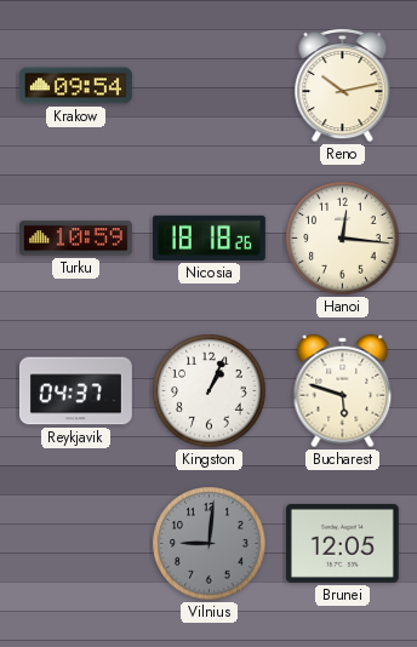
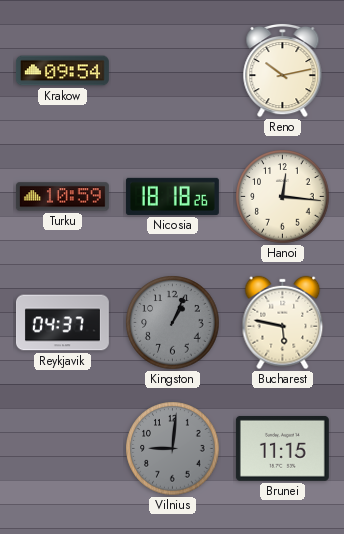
Kingston dial: white -> grey (173, 323)
Bucharest: 5:48 -> 5:47 (283, 323)
Brunei: 12:05 -> 11:15 (282, 448)
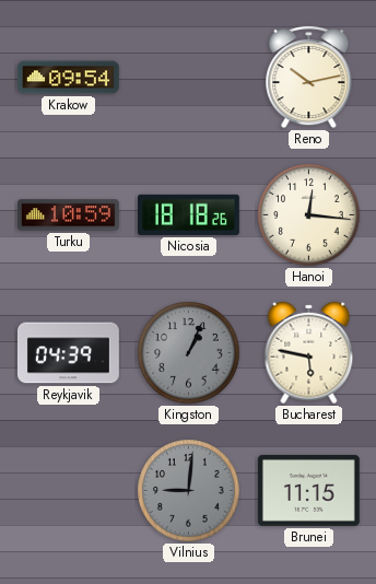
Reykjavik: 04:37 -> 04:39 (69, 353)
